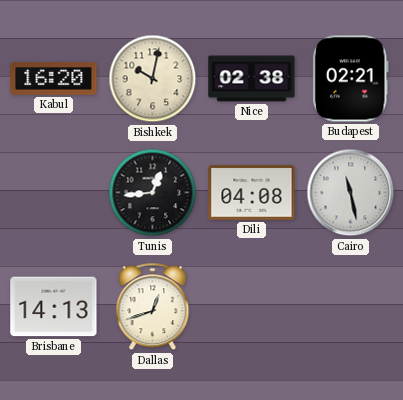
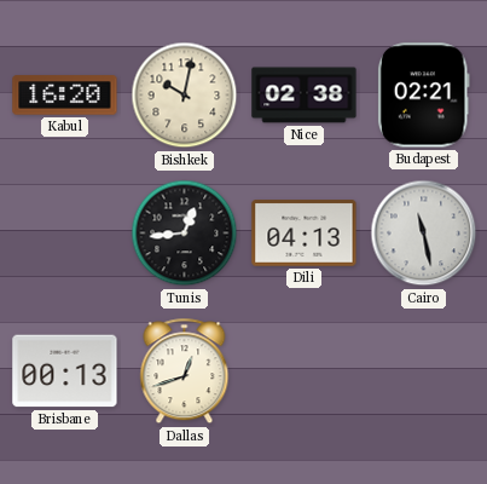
Dili: 04:08 -> 04:13 (305, 234)
Brisbane: 14:13 -> 00:13 (65, 371)
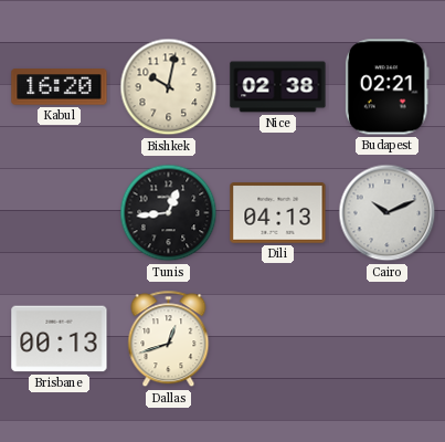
Cairo: 11:28 -> 10:11 (388, 213)
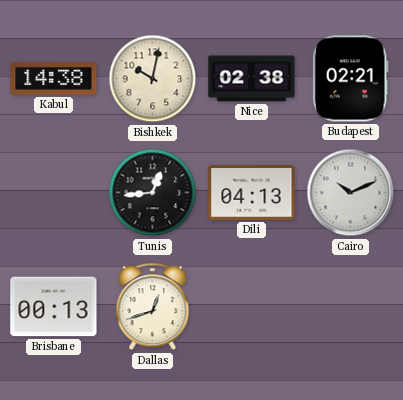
Kabul: 16:20 -> 14:38 (54, 79)
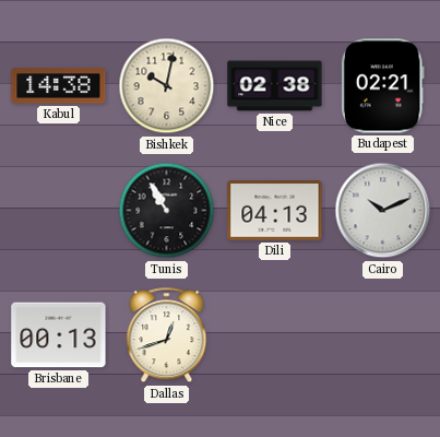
Tunis: 12:44 -> 10:55 (167, 211)
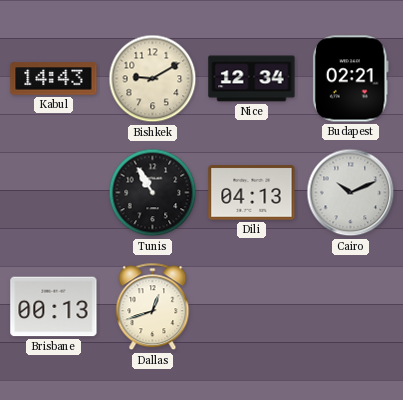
Kabul: 14:38 -> 14:43 (54, 79)
Bishkek: 10:02 -> 9:10 (153, 79)
Nice: 02:38 -> 12:34 (252, 79)
